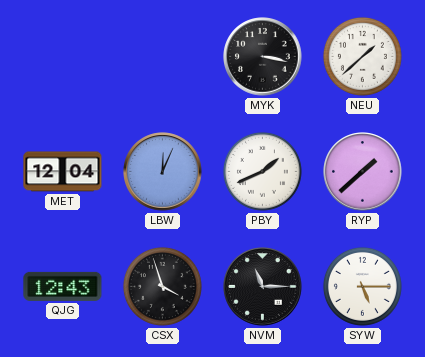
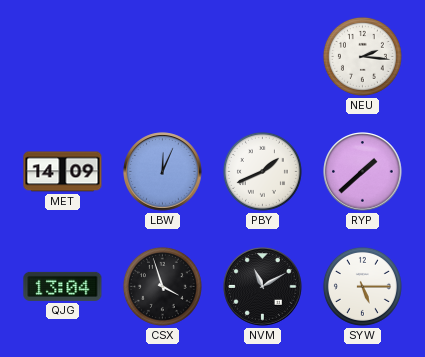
MYK: 3:17 -> none (263, 57)
NEU: 1:38 -> 2:16 (362, 56)
MET: 12:04 -> 14:09 (63, 172)
QJG: 12:43 -> 13:04 (63, 286)
NVM: 11:15 -> 11:10 (263, 287)
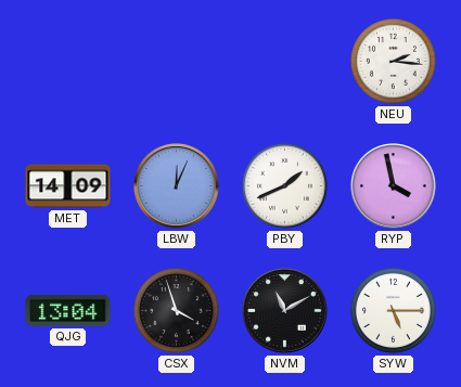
RYP: 1:38 -> 3:58 (394, 186)
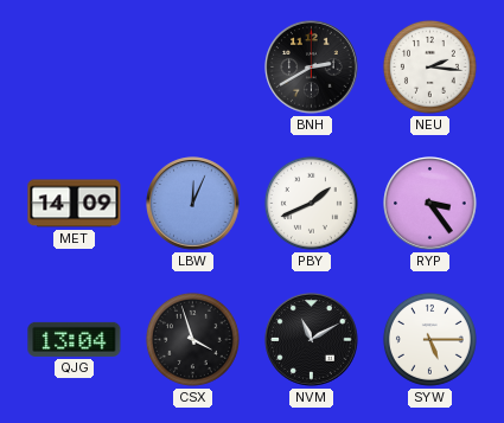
BNH: none -> 2:40 (312, 68)
RYP: 3:58 -> 3:24 (430, 204)
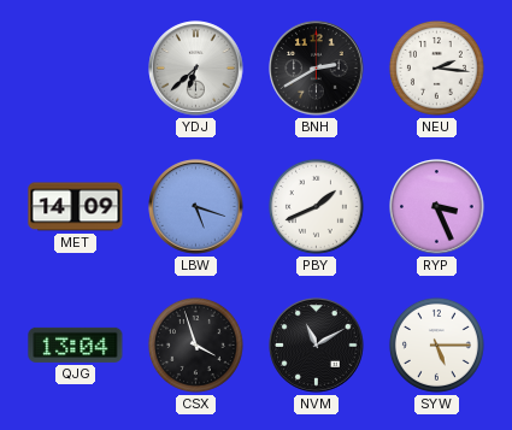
YDJ: none -> 6:38 (196, 69)
LBW: 12:04 -> 5:18 (196, 207)
RYP: 3:24 -> 3:26 (437, 207)
